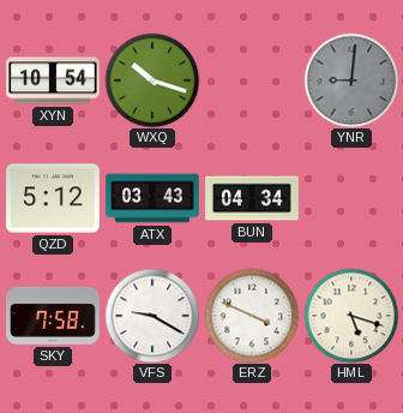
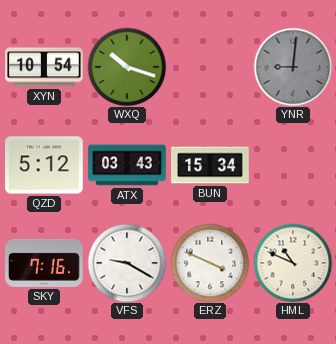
BUN: 04:34 -> 15:34 (210, 165)
SKY: 7:58 -> 7:16 (44, 263)
HML: 5:18 -> 10:49 (293, 263)
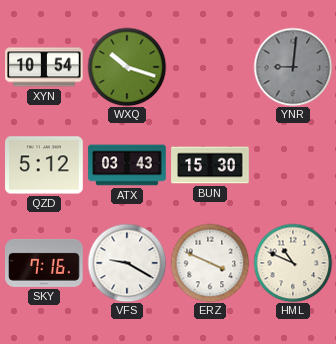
BUN: 15:34 -> 15:30 (210, 165)
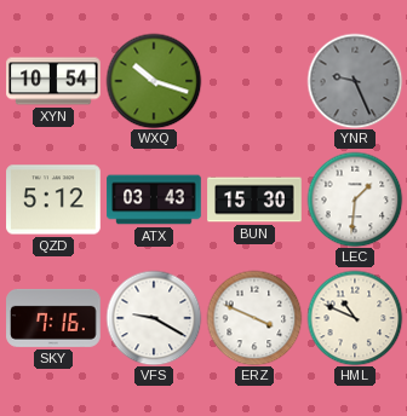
YNR: 9:01 -> 9:26 (355, 81)
LEC: none -> 1:31 (355, 200)
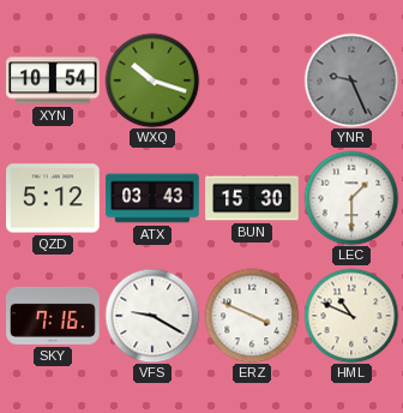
LEC: 1:31 -> 1:30 (351, 198)
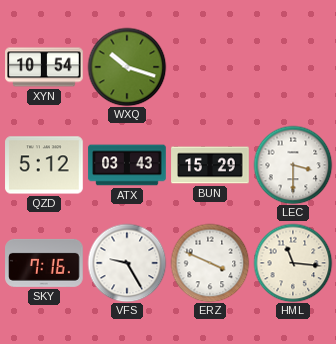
YNR: 9:26 -> none (351, 80)
BUN: 15:30 -> 15:29 (210, 165)
LEC: 1:30 -> 3:30 (293, 165)
VFS: 9:20 -> 9:25 (127, 263)
HML: 10:49 -> 11:16 (293, 263)
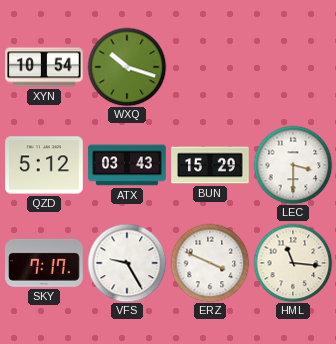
SKY: 7:16 -> 7:17 (44, 263)
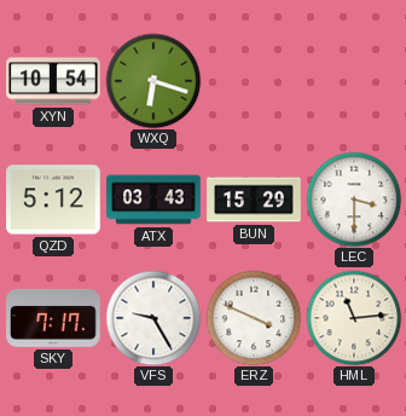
WXQ: 10:18 -> 6:18 (153, 81)
HML: 11:16 -> 11:14 (354, 318)
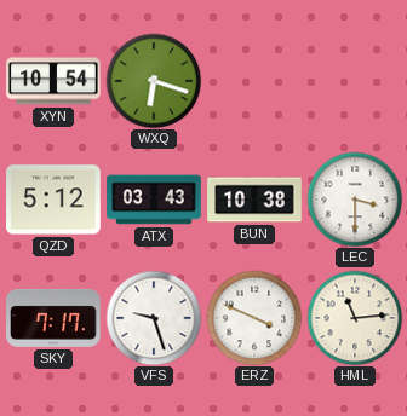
BUN: 15:29 -> 10:38 (254, 200)
VFS: 9:25 -> 9:27 (154, 318)
